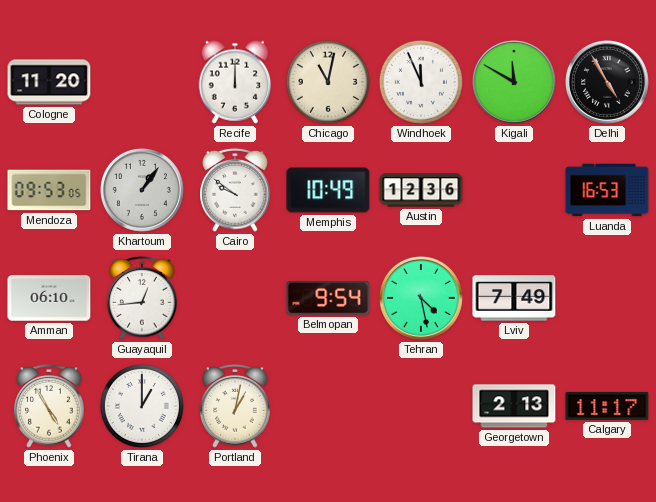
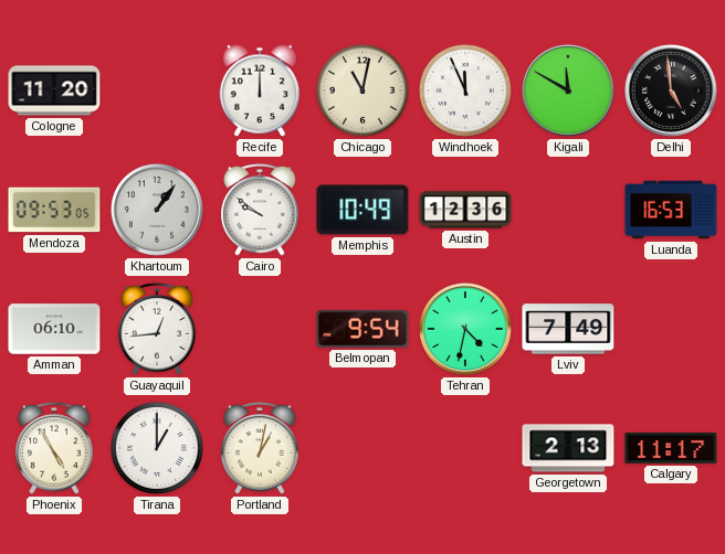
Delhi: 4:55 -> 4:59 (671, 90)
Tehran: 4:28 -> 4:32 (465, 329)
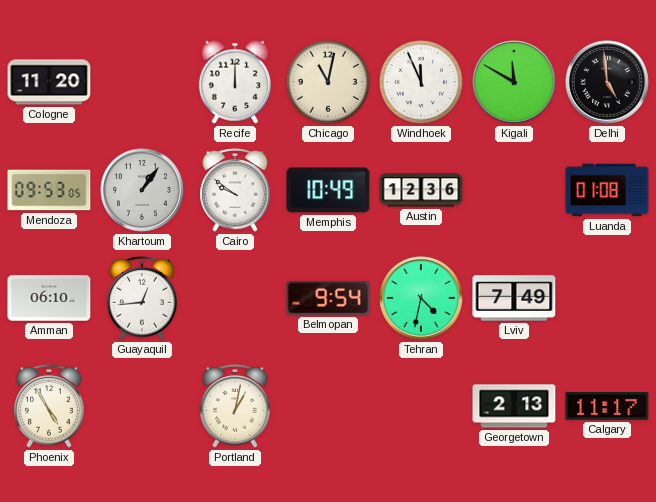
Luanda: 16:53 -> 01:08 (607, 190)
Tirana: 1:00 -> none (157, 448)
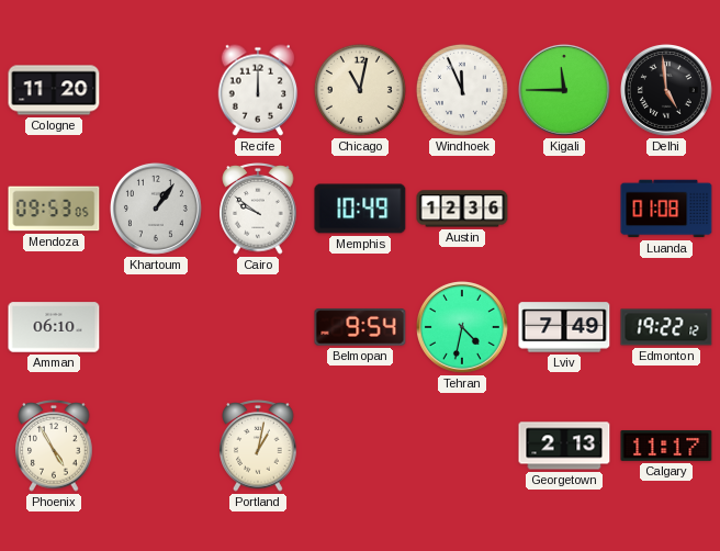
Kigali: 11:50 -> 11:45 (564, 90)
Guayaquil: 12:44 -> none (142, 298)
Edmonton: none -> 19:22 (666, 327)
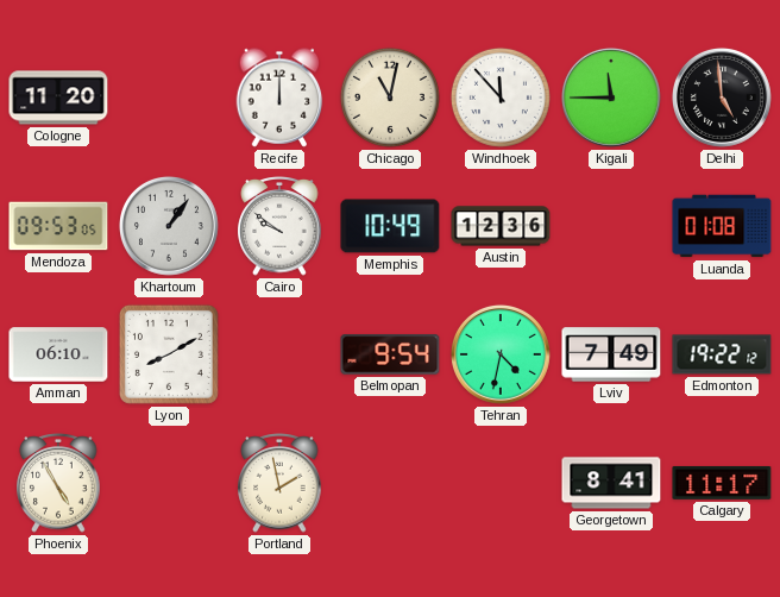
Windhoek: 11:56 -> 11:53 (501, 98)
Lyon: none -> 8:10 (169, 354)
Portland: 1:02 -> 1:58 (279, 483)
Georgetown: 2:13 -> 8:41 (611, 483)
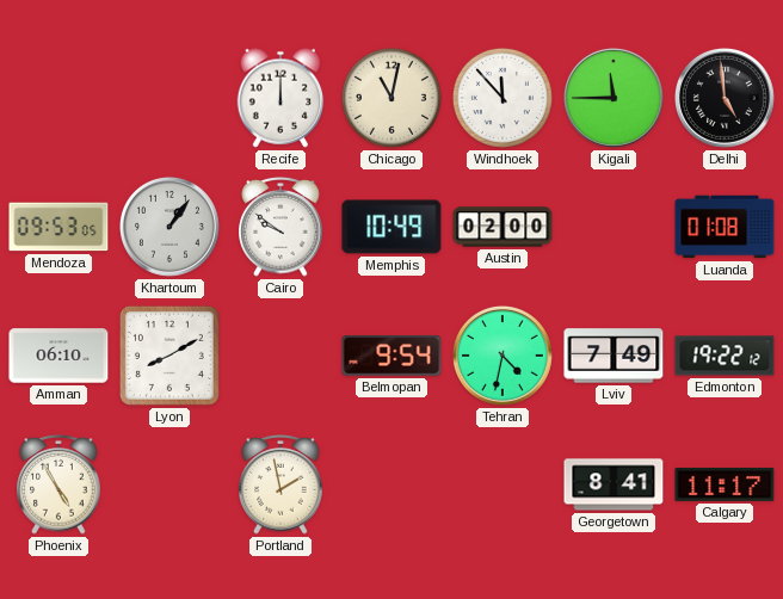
Cologne: 11:20 -> none (58, 98)
Austin: 12:36 -> 02:00 (503, 227)
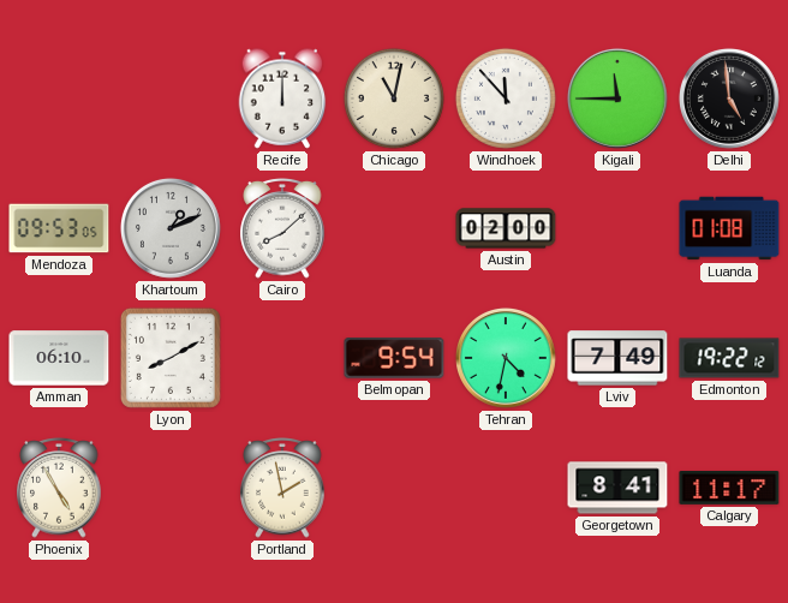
Khartoum: 1:06 -> 1:11 (171, 228)
Cairo: 9:51 -> 8:08 (282, 228)
Memphis: 10:49 -> none (391, 227)
